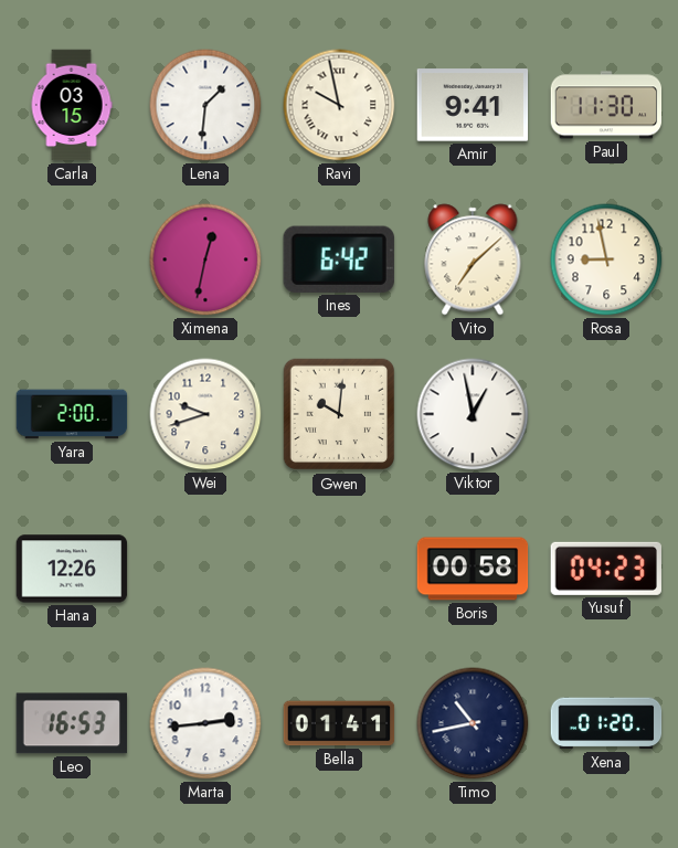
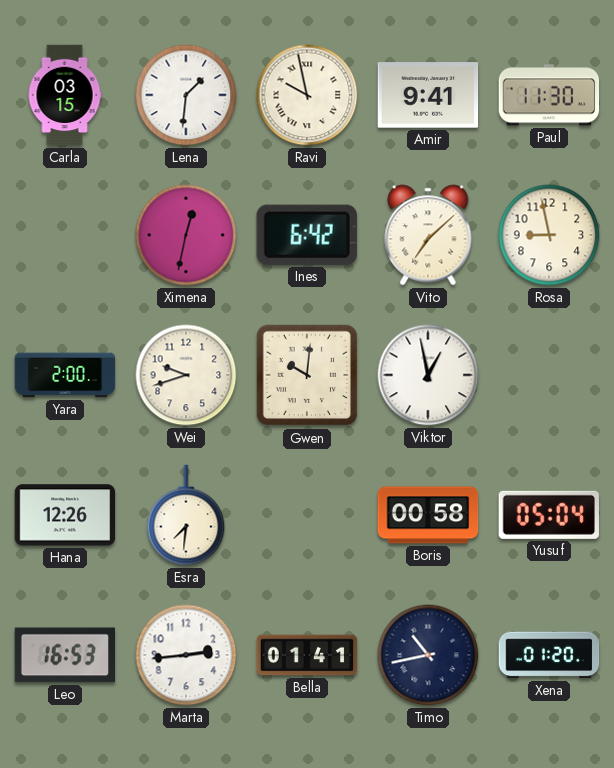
Esra: none -> 7:31 (186, 515)
Yusuf: 04:23 -> 05:04 (548, 515)
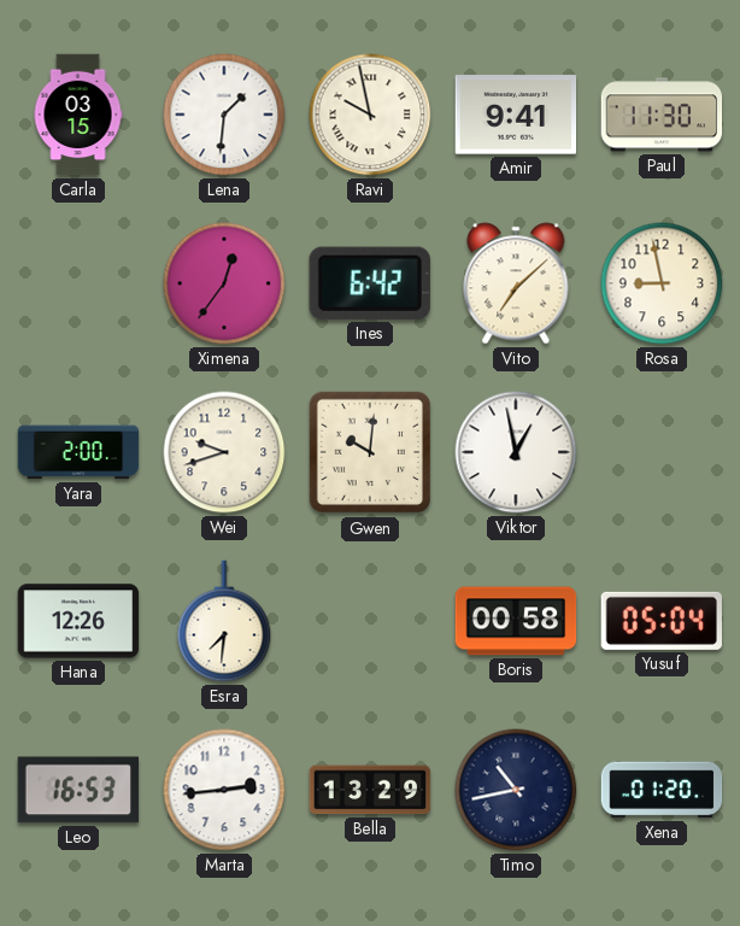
Ximena: 12:32 -> 12:36 (224, 283)
Bella: 01:41 -> 13:29 (370, 790)
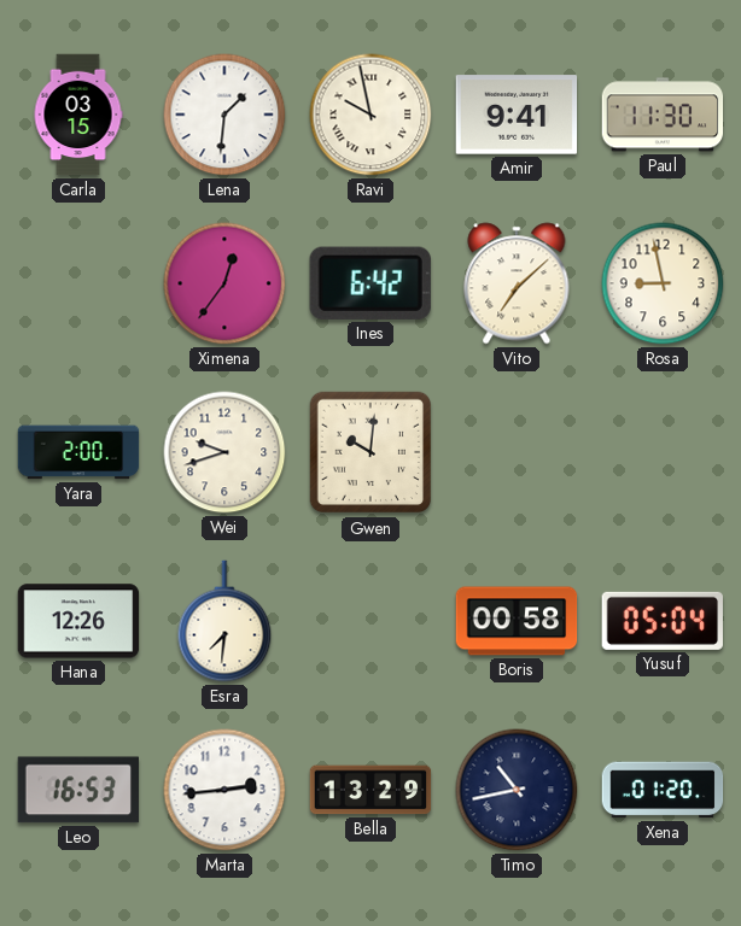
Viktor: 12:58 -> none (516, 452)
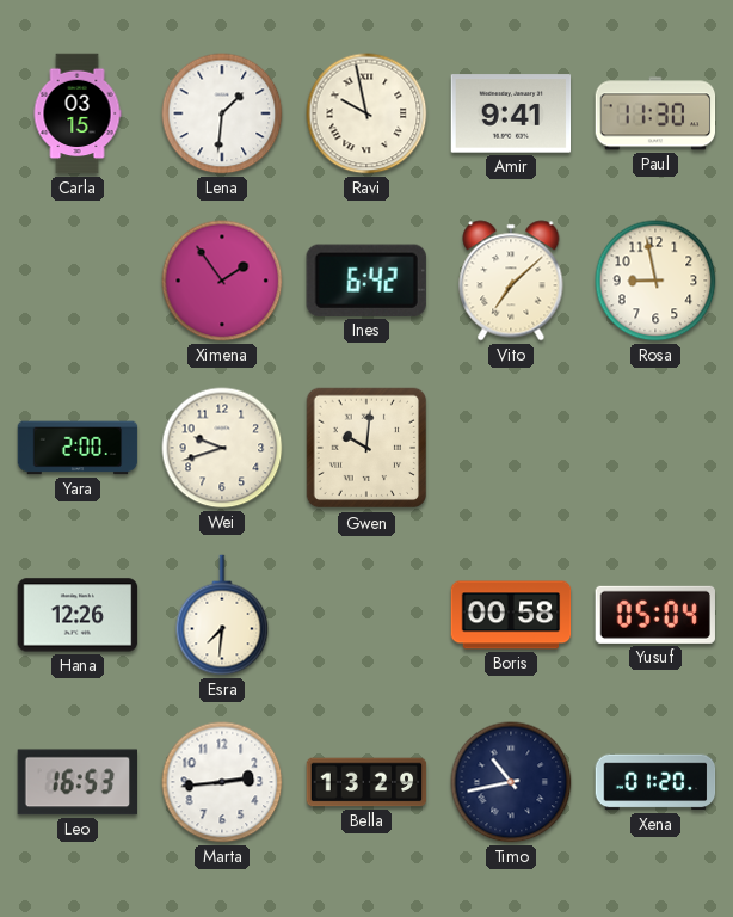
Ximena: 12:36 -> 1:54 (222, 281)
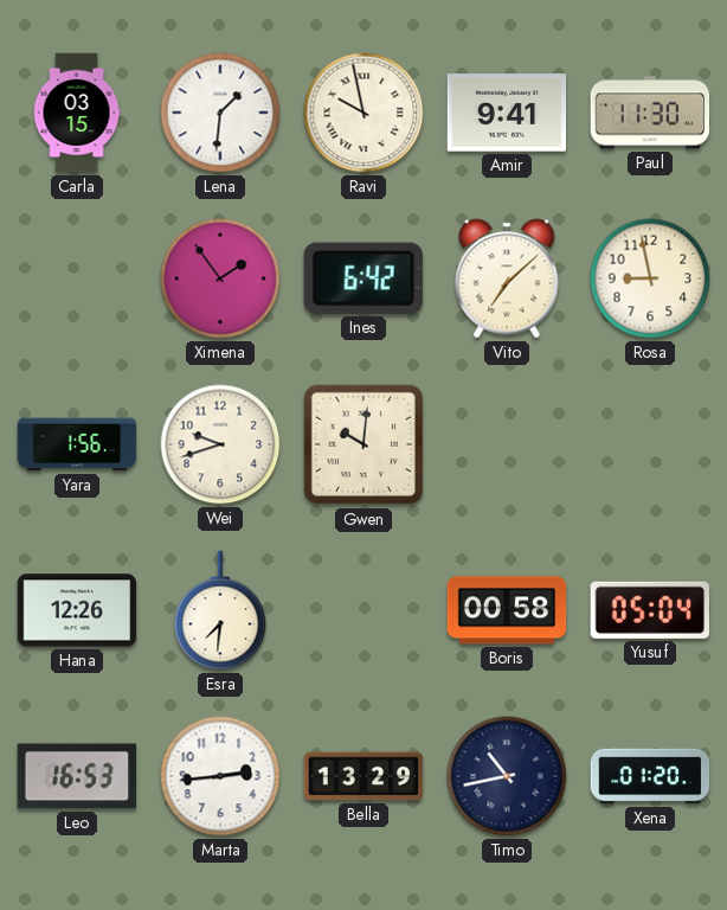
Yara: 2:00 -> 1:56 (77, 444)
